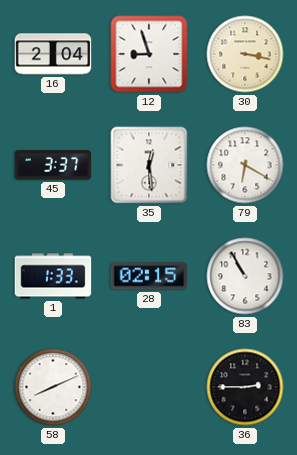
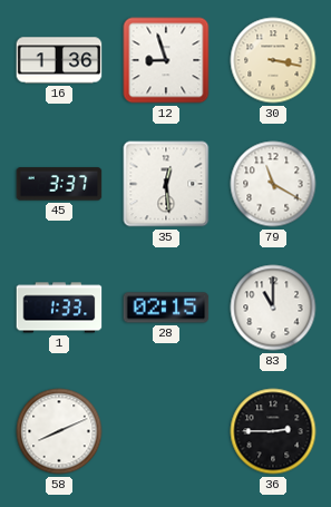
16: 2:04 -> 1:36 (59, 60)
79: 6:20 -> 11:20 (273, 184)
83: 10:55 -> 11:00 (273, 308)
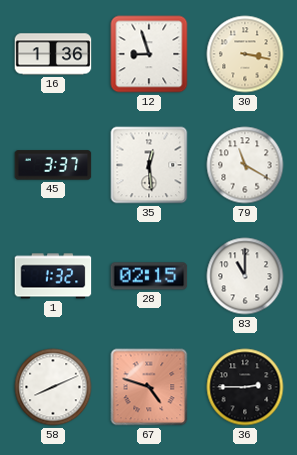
1: 1:33 -> 1:32 (53, 276)
67: none -> 4:48 (149, 387)
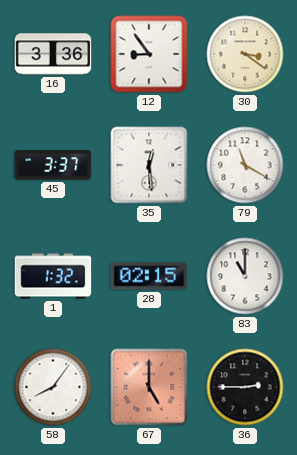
16: 1:36 -> 3:36 (53, 54)
12: 8:57 -> 8:54 (149, 54)
30: 3:17 -> 3:21 (245, 54)
58: 8:11 -> 8:06 (53, 387)
67: 4:48 -> 5:00 (149, 387)
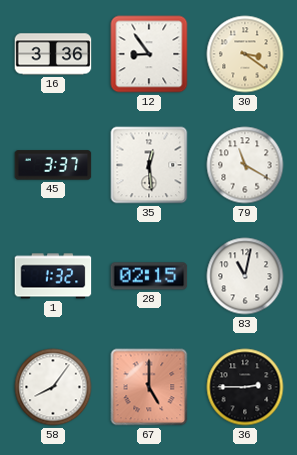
83: 11:00 -> 11:02 (245, 276)
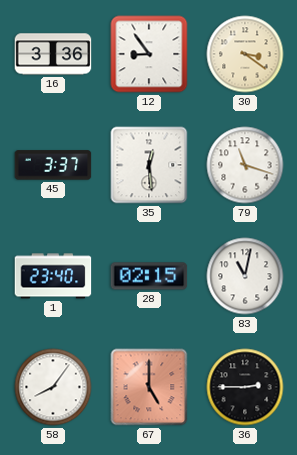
79: 11:20 -> 11:18 (245, 165)
1: 1:32 -> 23:40 (53, 276)
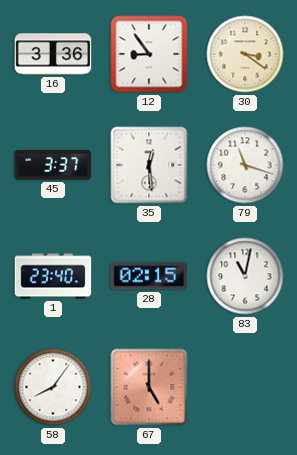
36: 2:45 -> none (245, 387)
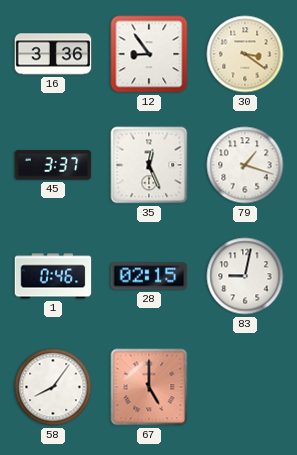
35: 12:29 -> 12:26 (149, 165)
79: 11:18 -> 1:18 (245, 165)
1: 23:40 -> 0:46 (53, 276)
83: 11:02 -> 9:02 (245, 276)
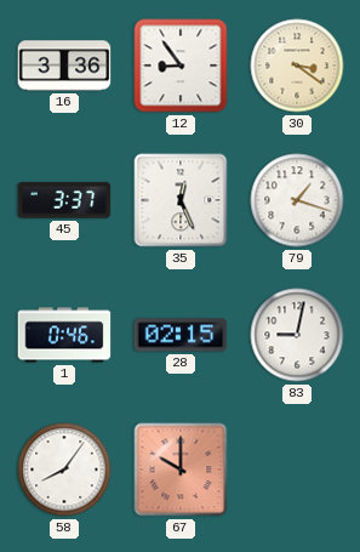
67: 5:00 -> 10:00 (181, 470)
